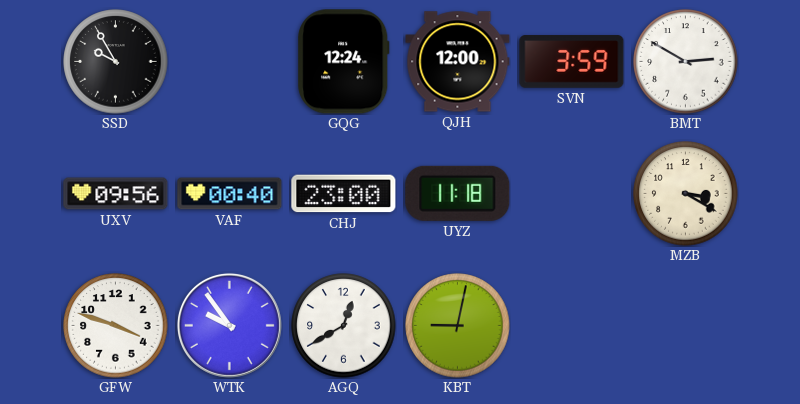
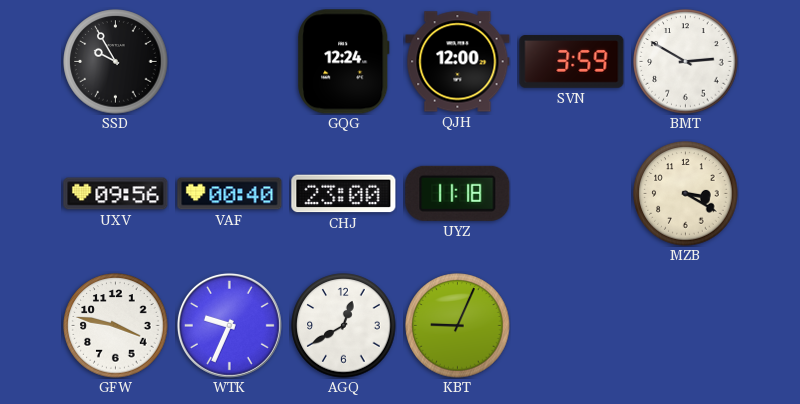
GFW: 3:48 -> 3:47 (116, 326)
WTK: 9:54 -> 9:34 (229, 325)
KBT: 9:02 -> 9:04 (458, 326)
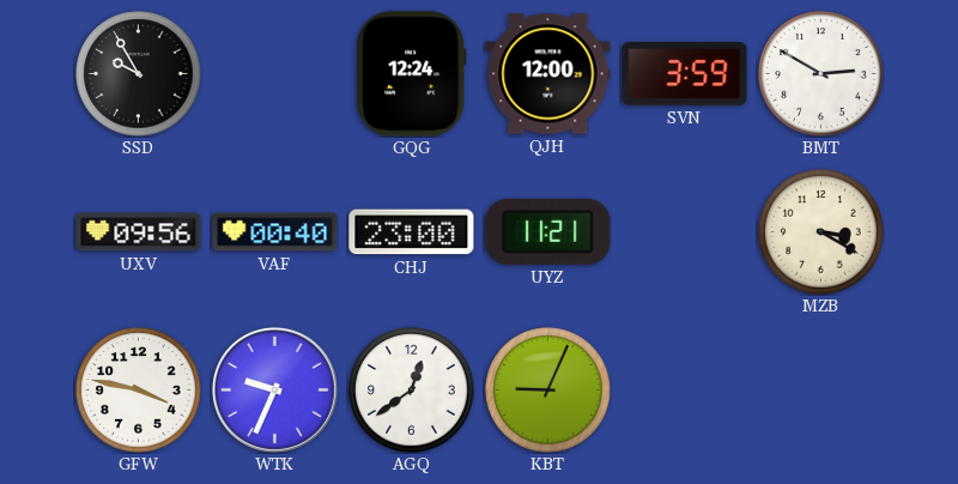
UYZ: 11:18 -> 11:21 (548, 231)
AGQ: 12:40 -> 12:39 (412, 391)
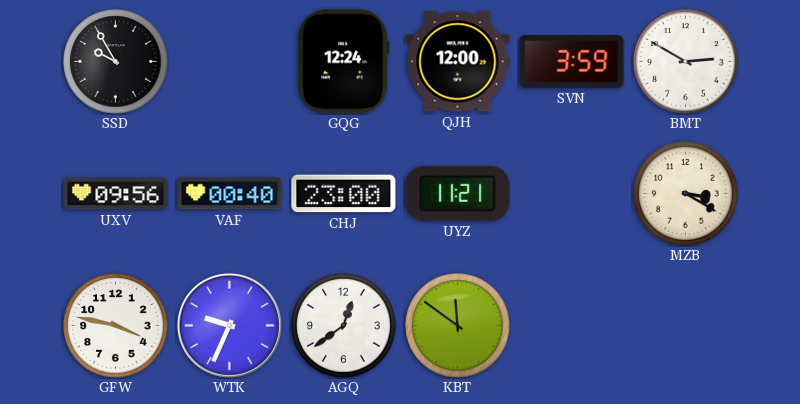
KBT: 9:04 -> 11:51 (458, 326)
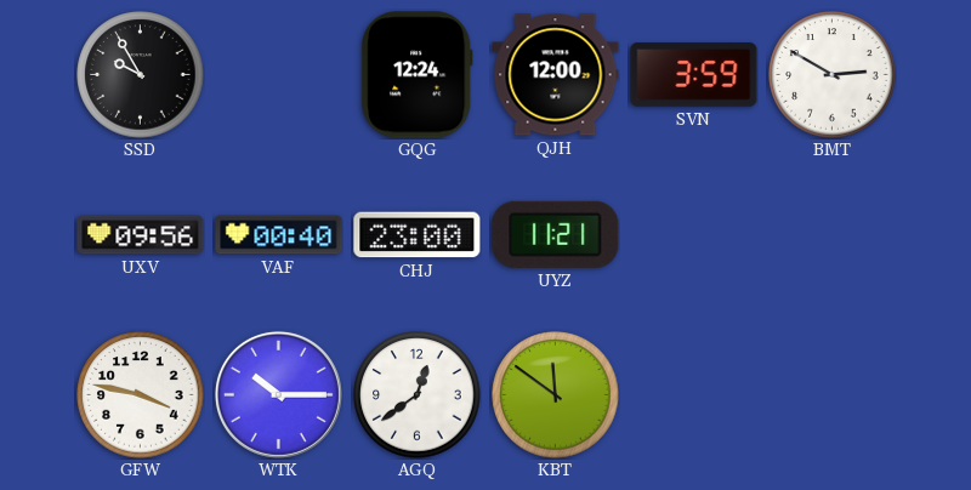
MZB: 3:20 -> none (686, 194)
WTK: 9:34 -> 10:15 (278, 394)
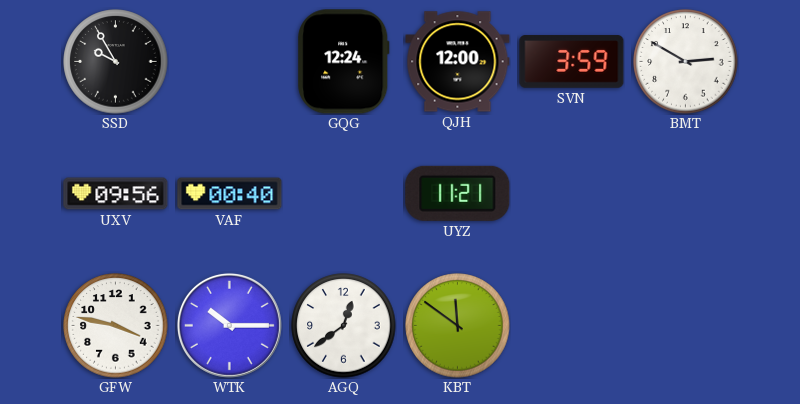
CHJ: 23:00 -> none (418, 235)
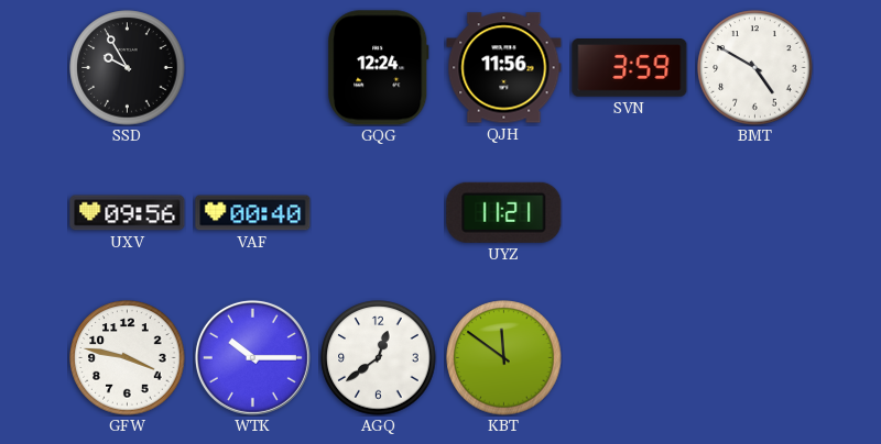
QJH: 12:00 -> 11:56 (504, 68)
BMT: 2:50 -> 4:50 (755, 68)
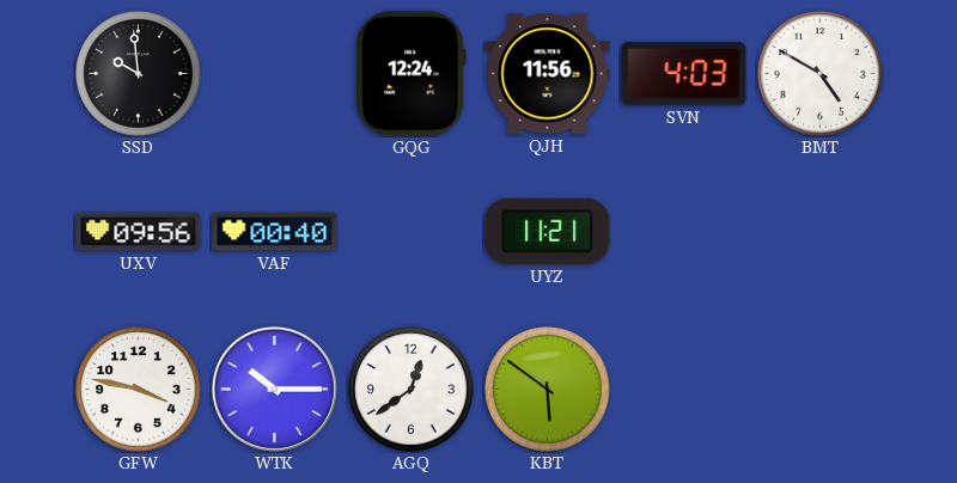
SSD: 9:55 -> 9:59 (139, 74)
SVN: 3:59 -> 4:03 (684, 74)
KBT: 11:51 -> 5:51 (548, 390)
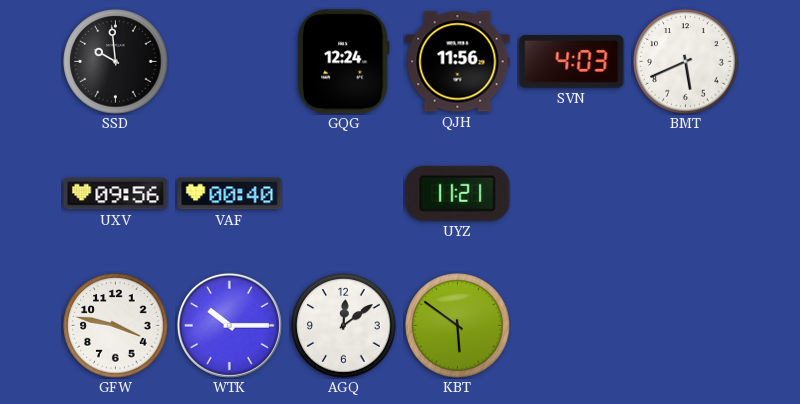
BMT: 4:50 -> 5:41 (686, 62)
AGQ: 12:39 -> 12:09 (344, 326)
